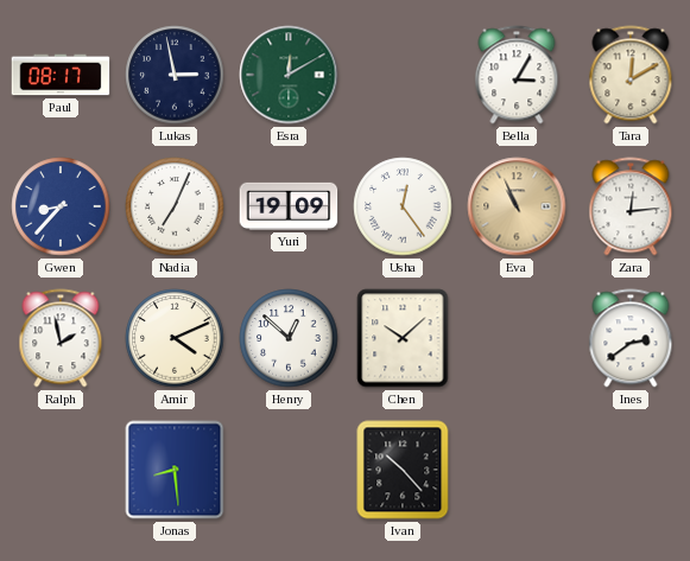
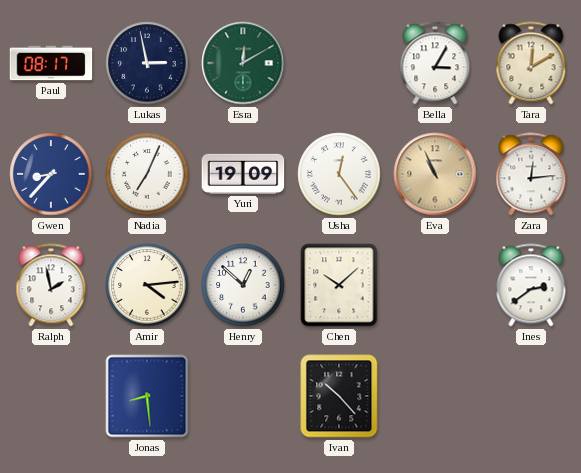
Amir: 4:11 -> 4:14 (147, 285)
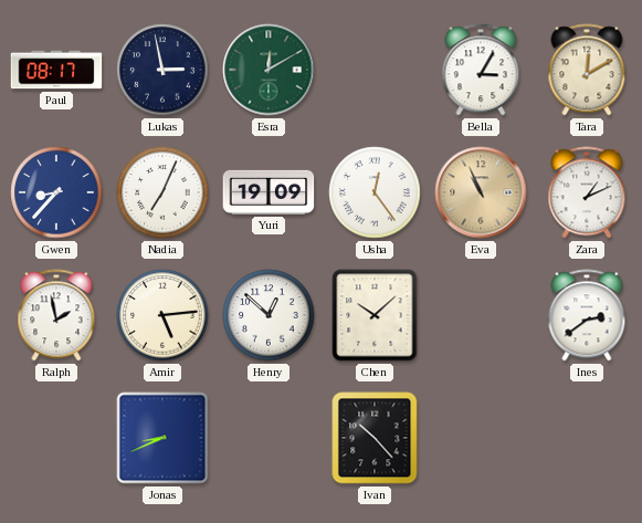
Zara: 12:14 -> 1:11 (587, 192)
Amir: 4:14 -> 5:14 (162, 315)
Jonas: 8:29 -> 8:41 (162, 438)
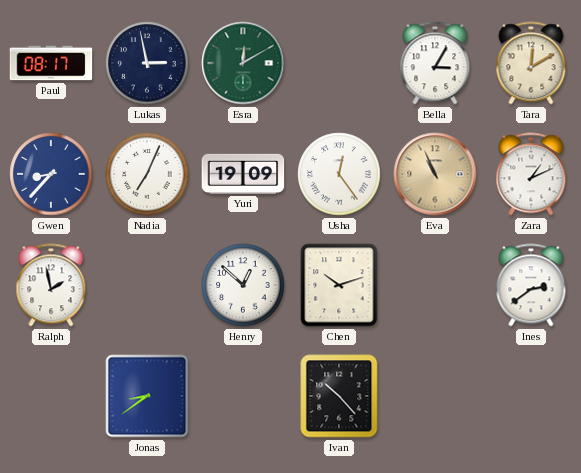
Amir: 5:14 -> none (162, 315)
Chen: 10:08 -> 10:12 (339, 285)
Jonas: 8:41 -> 8:39 (147, 396)
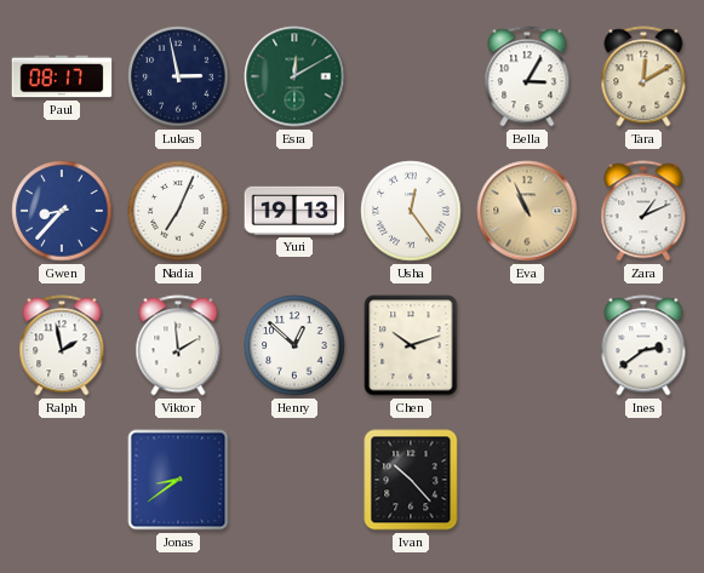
Yuri: 19:09 -> 19:13 (294, 211)
Viktor: none -> 1:59 (178, 345)
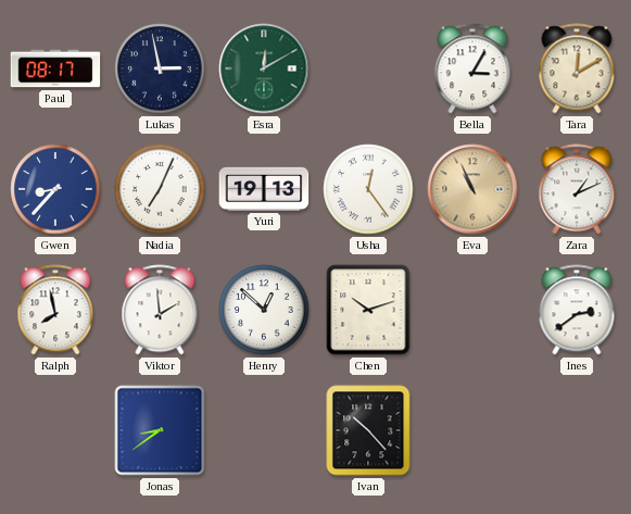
Ralph: 1:58 -> 7:58 (55, 310)
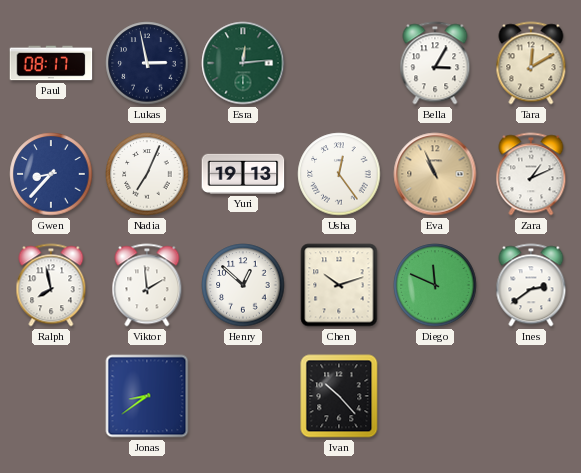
Esra: 12:10 -> 12:14 (243, 63)
Diego: none -> 11:49 (435, 285)
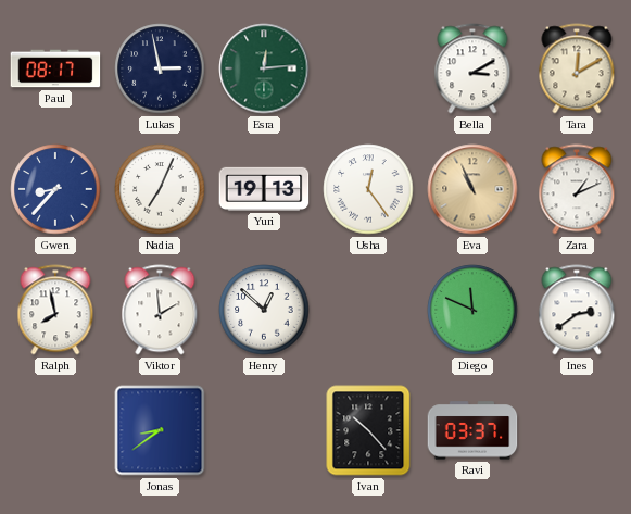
Bella: 3:05 -> 3:10 (472, 68)
Chen: 10:12 -> none (339, 285)
Ravi: none -> 03:37 (472, 430)
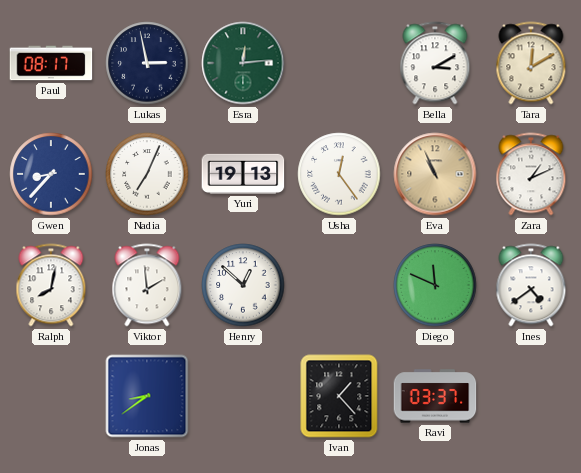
Ralph: 7:58 -> 8:02 (51, 285)
Ines: 2:39 -> 4:39 (531, 285)
Ivan: 10:23 -> 1:23 (339, 396)
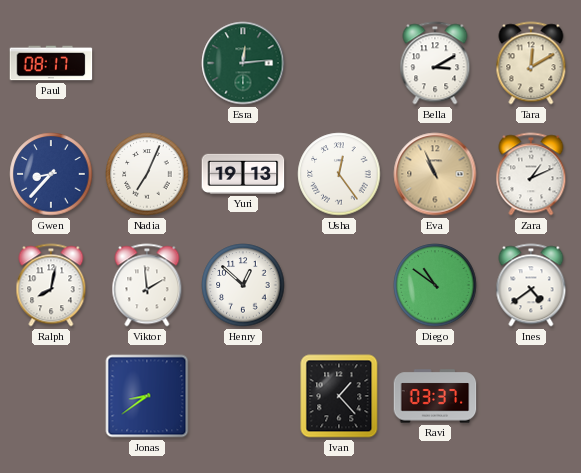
Lukas: 2:58 -> none (147, 63)
Diego: 11:49 -> 10:51 (435, 285)
